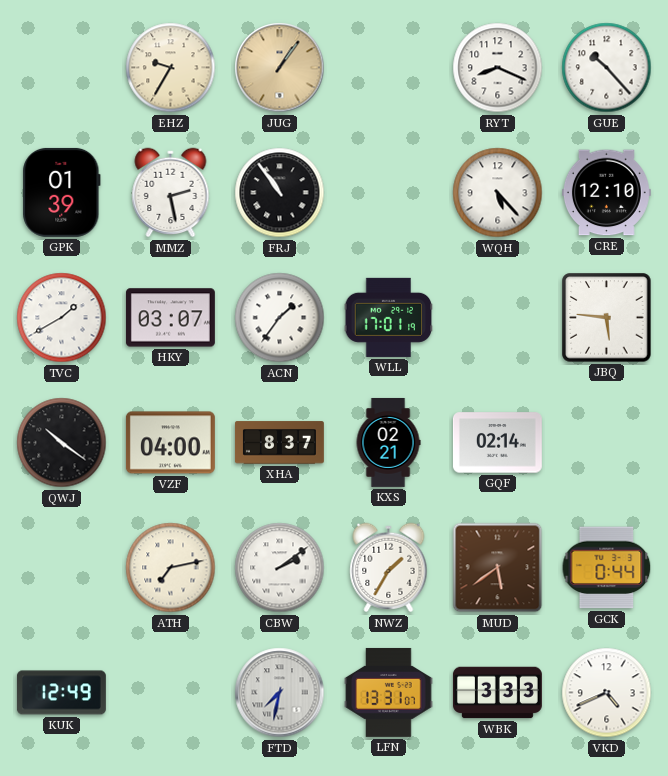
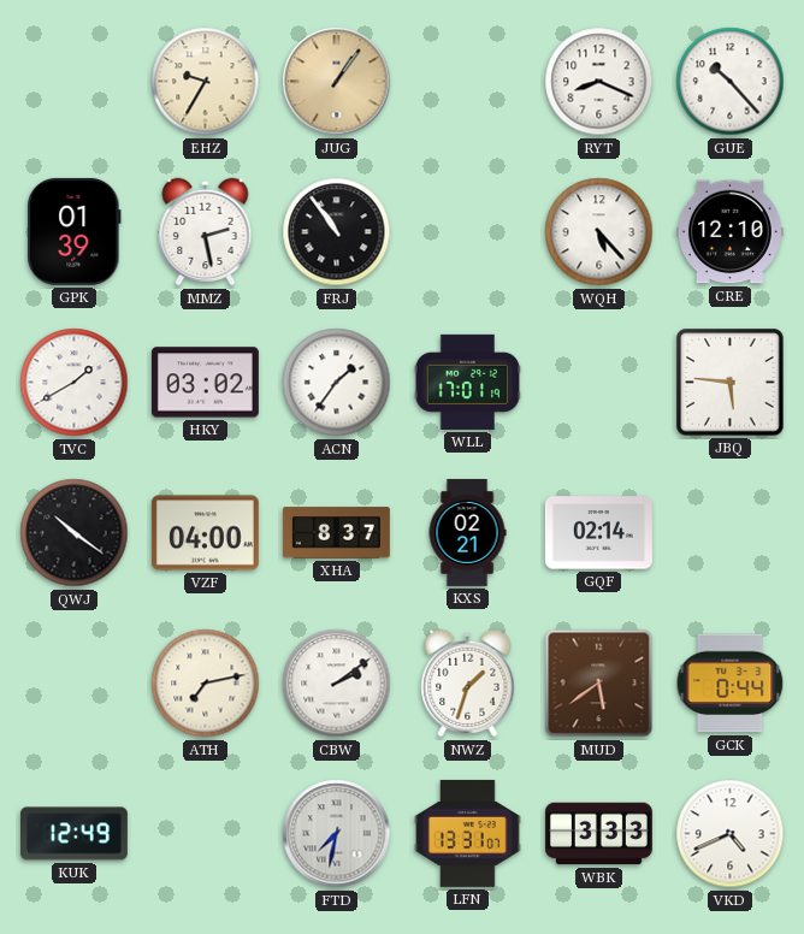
HKY: 03:07 -> 03:02 (205, 383)
NWZ: 1:35 -> 1:33 (468, 684)
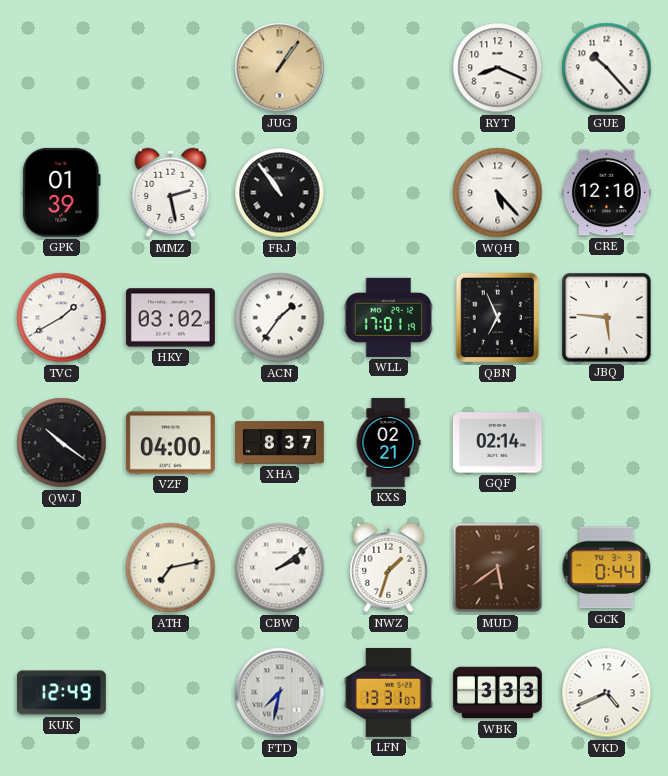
EHZ: 9:35 -> none (206, 82)
QBN: none -> 6:56 (498, 318)
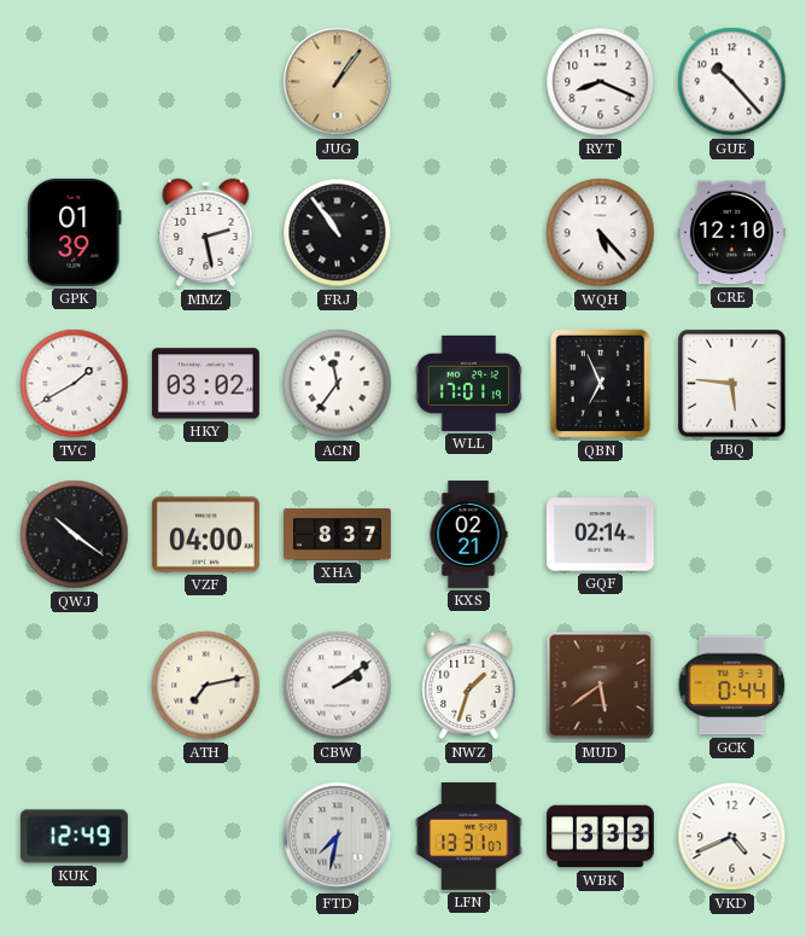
ACN: 1:36 -> 11:36 (338, 384)
